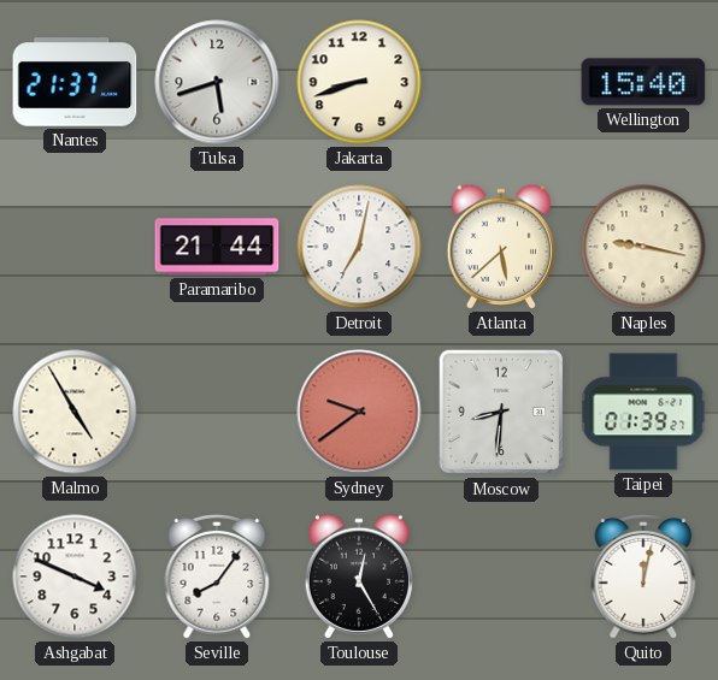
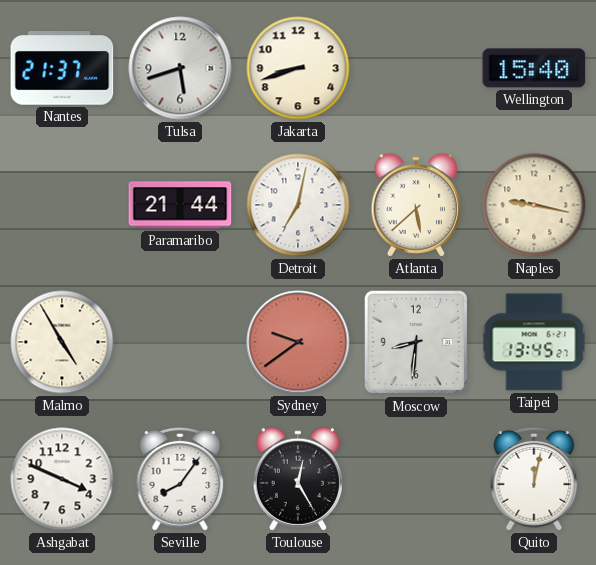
Taipei: 01:39 -> 13:45 (534, 342)
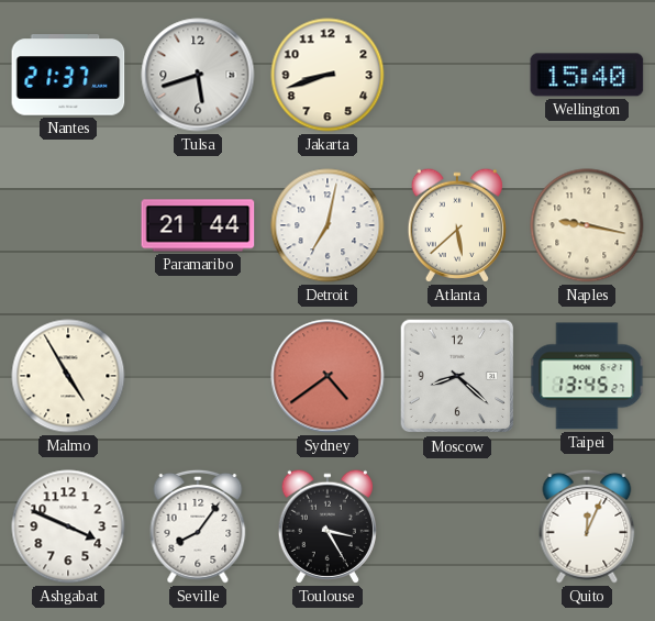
Sydney: 9:39 -> 4:39 (327, 376)
Moscow: 8:31 -> 8:22 (457, 376)
Toulouse: 12:25 -> 3:25 (327, 526)
Quito: 12:02 -> 12:04 (587, 526)
